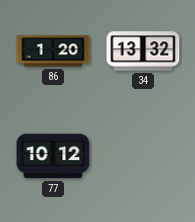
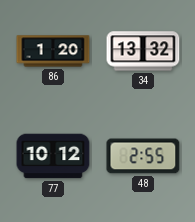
48: none -> 2:55 (143, 156)
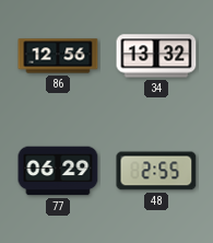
86: 1:20 -> 12:56 (58, 56)
77: 10:12 -> 06:29 (58, 171)
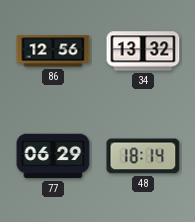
48: 2:55 -> 18:14 (143, 156)
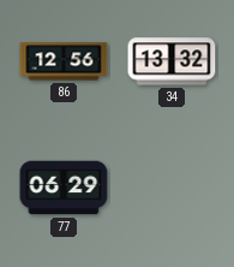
48: 18:14 -> none (143, 156)
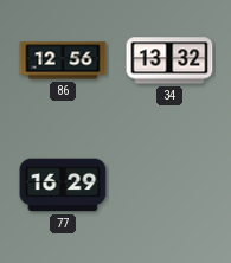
77: 06:29 -> 16:29 (63, 185)
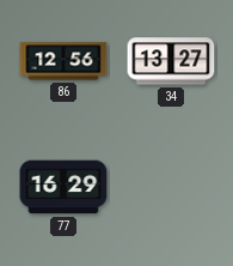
34: 13:32 -> 13:27 (171, 61)
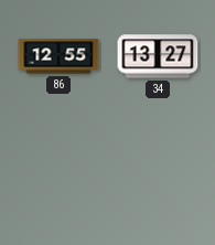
86: 12:56 -> 12:55 (58, 56)
77: 16:29 -> none (63, 187)
